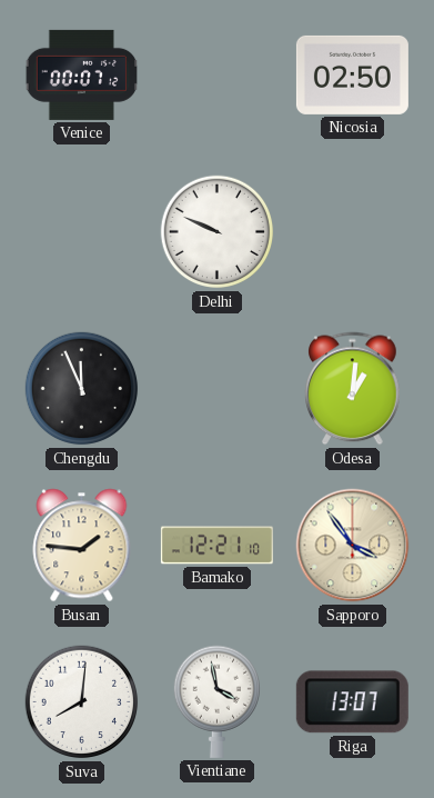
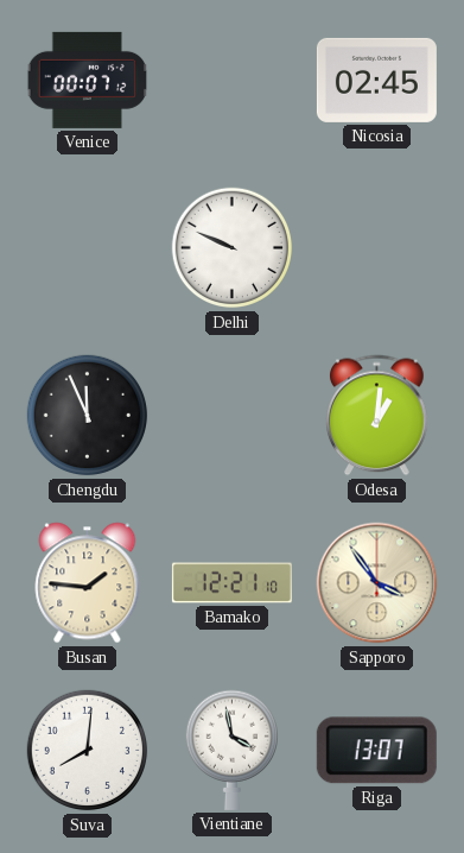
Nicosia: 02:50 -> 02:45 (376, 80)
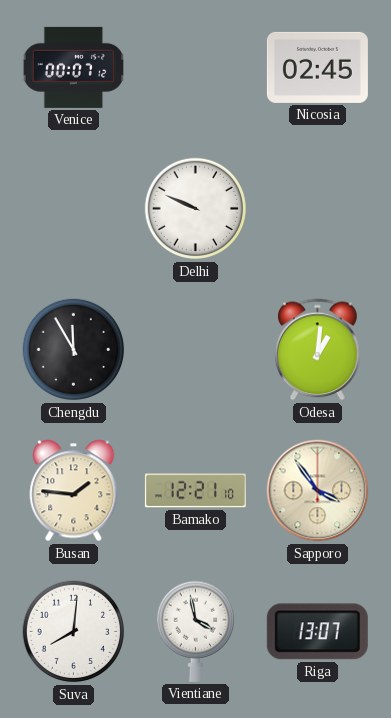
Chengdu: 11:56 -> 11:55 (74, 350)
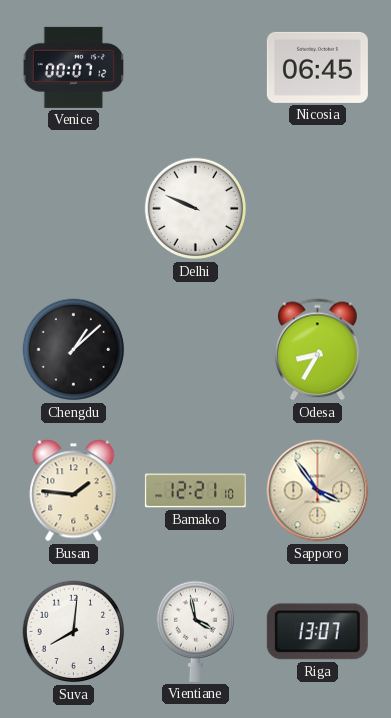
Nicosia: 02:45 -> 06:45 (317, 67)
Chengdu: 11:55 -> 1:08 (74, 350)
Odesa: 1:01 -> 8:35 (318, 350)
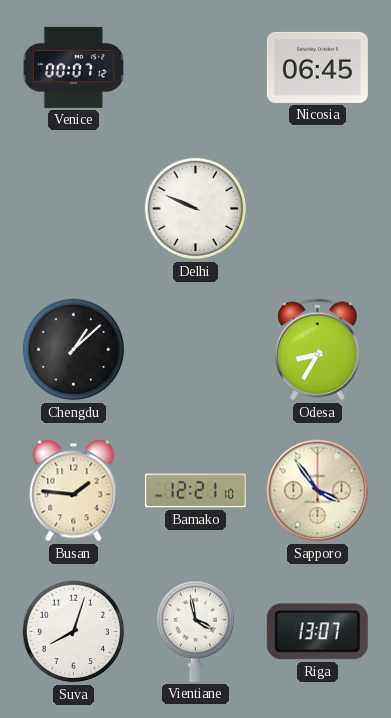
Suva: 8:01 -> 8:03 (74, 632)
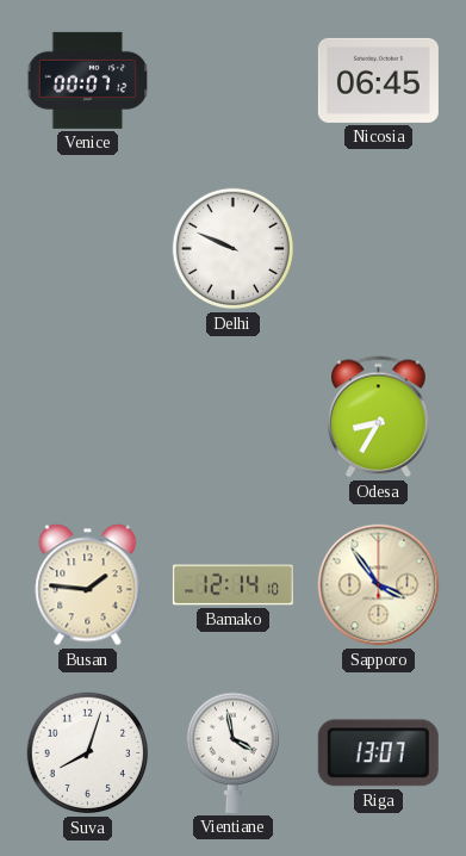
Chengdu: 1:08 -> none (74, 350)
Bamako: 12:21 -> 12:14 (232, 585)
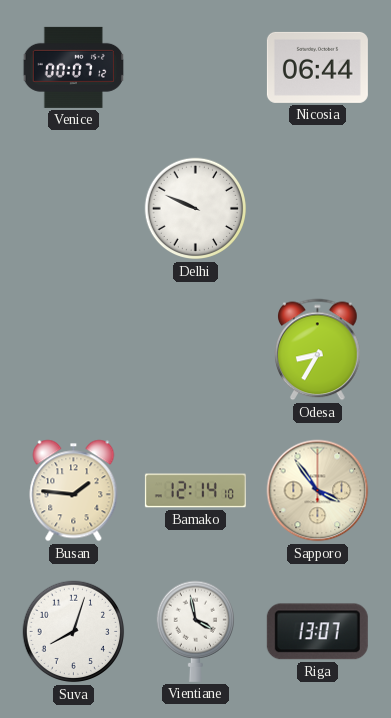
Nicosia: 06:45 -> 06:44 (317, 67)
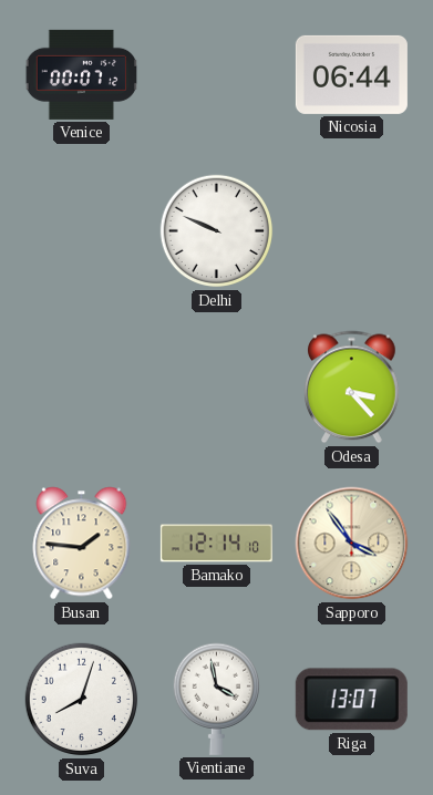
Odesa: 8:35 -> 3:23 (352, 388)
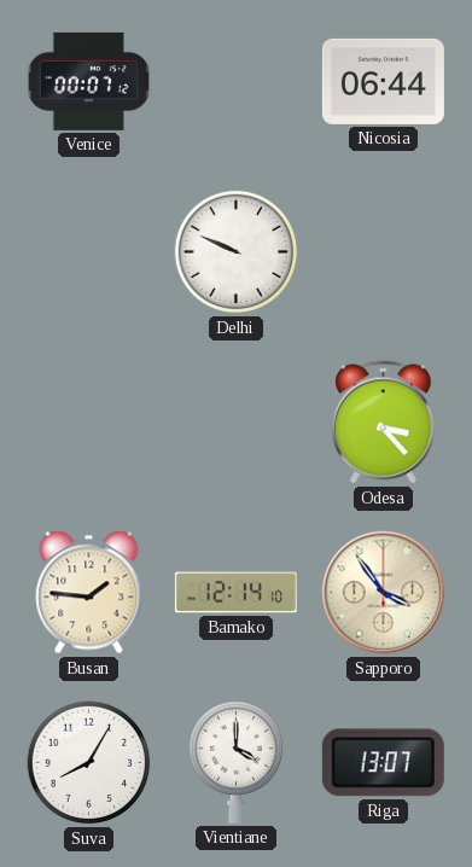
Suva: 8:03 -> 8:05 (89, 763)
Vientiane: 3:58 -> 4:00 (235, 762)
